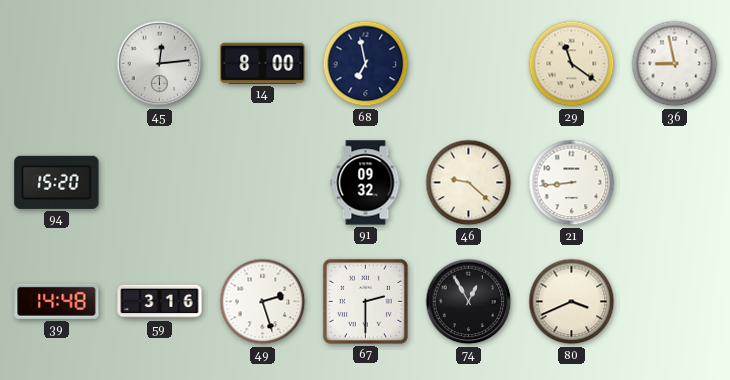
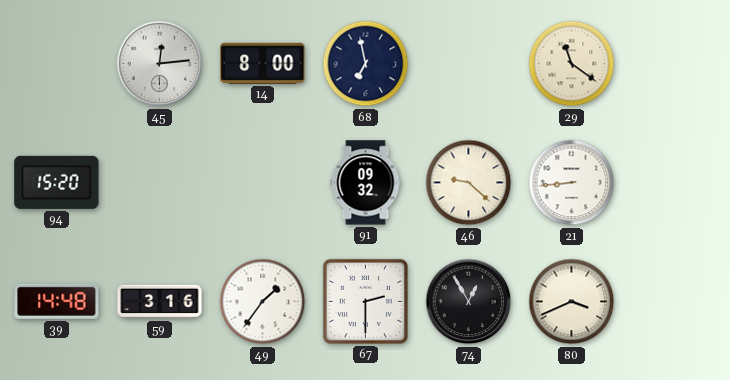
36: 8:58 -> none (675, 64)
49: 2:27 -> 1:36 (263, 302)
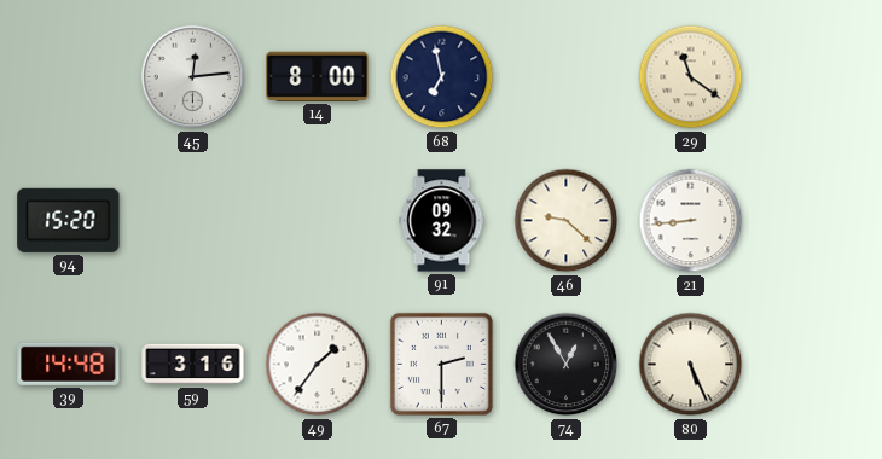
80: 3:41 -> 5:26 (691, 365)
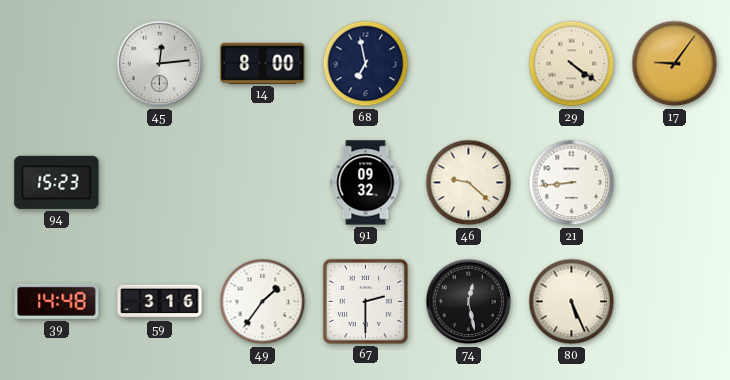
29: 11:21 -> 4:21 (572, 64)
17: none -> 9:06 (675, 64)
94: 15:20 -> 15:23 (57, 182)
74: 12:55 -> 12:28 (469, 302)
